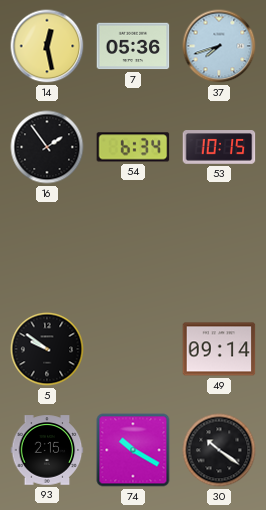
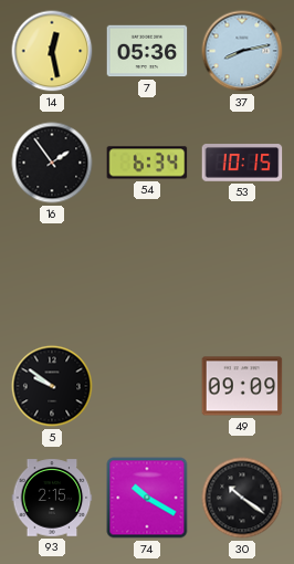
37: 7:42 -> 8:13 (242, 51)
49: 09:14 -> 09:09 (242, 386)
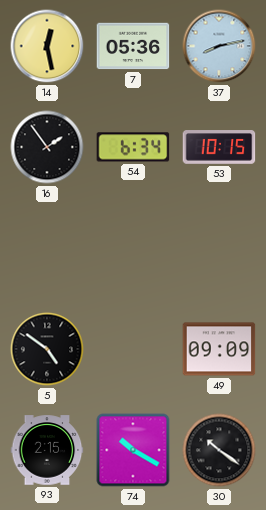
5: 9:51 -> 4:51 (47, 349)
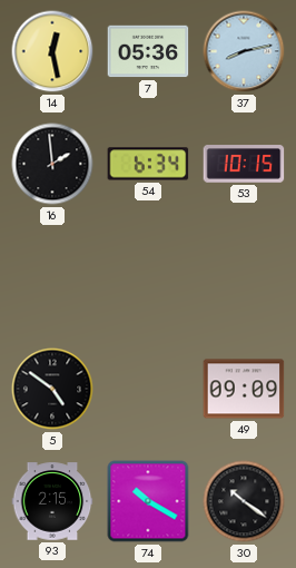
16: 1:54 -> 1:59 (52, 164)
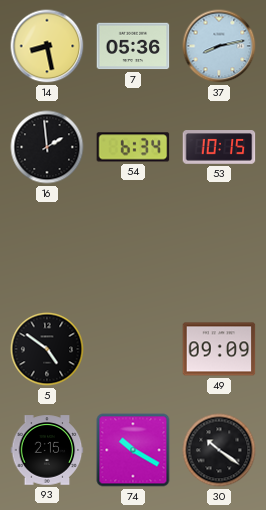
14: 12:28 -> 8:28 (47, 46)
